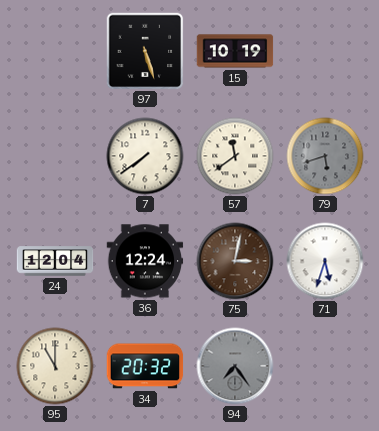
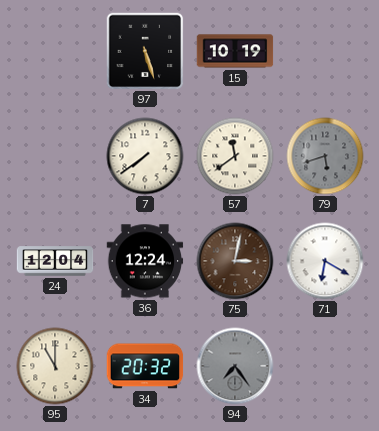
71: 5:33 -> 6:20 (325, 261)
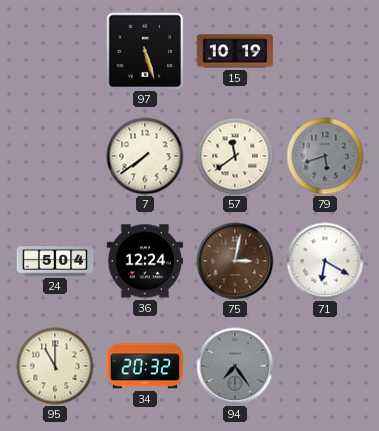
24: 12:04 -> 5:04 (55, 261)
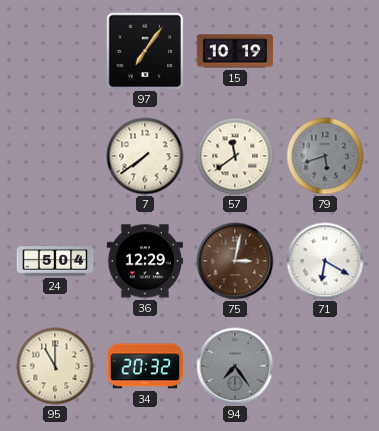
97: 5:27 -> 7:06 (145, 51)
36: 12:24 -> 12:29 (145, 261)
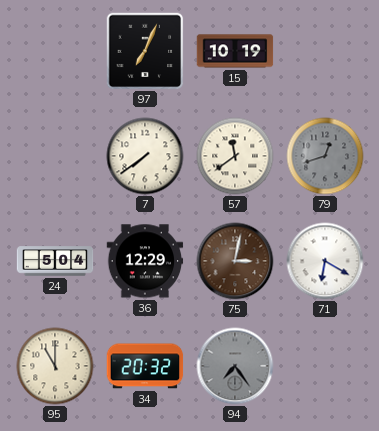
97: 7:06 -> 7:04 (145, 51)
79: 5:42 -> 12:42 (325, 156)
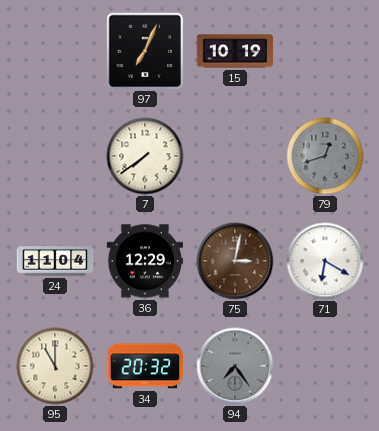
57: 11:39 -> none (235, 156)
24: 5:04 -> 11:04 (55, 261)
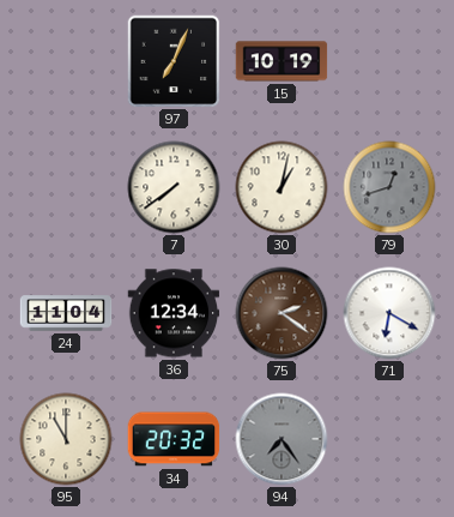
30: none -> 1:02 (282, 187)
36: 12:29 -> 12:34 (174, 313)
75: 3:02 -> 2:21 (282, 313)
